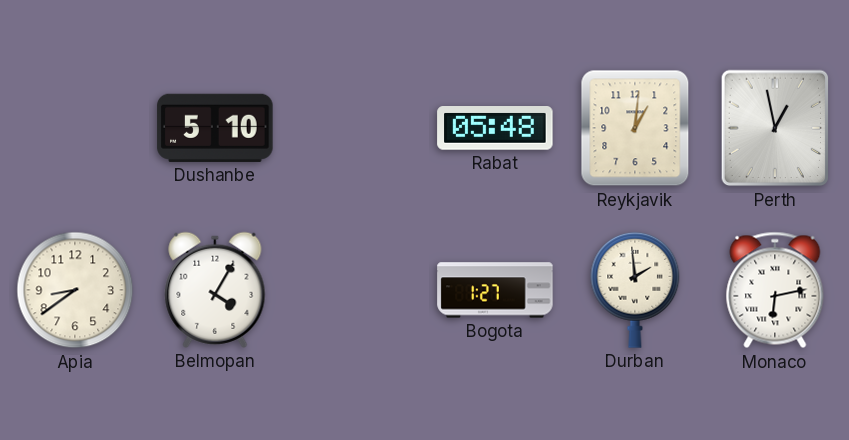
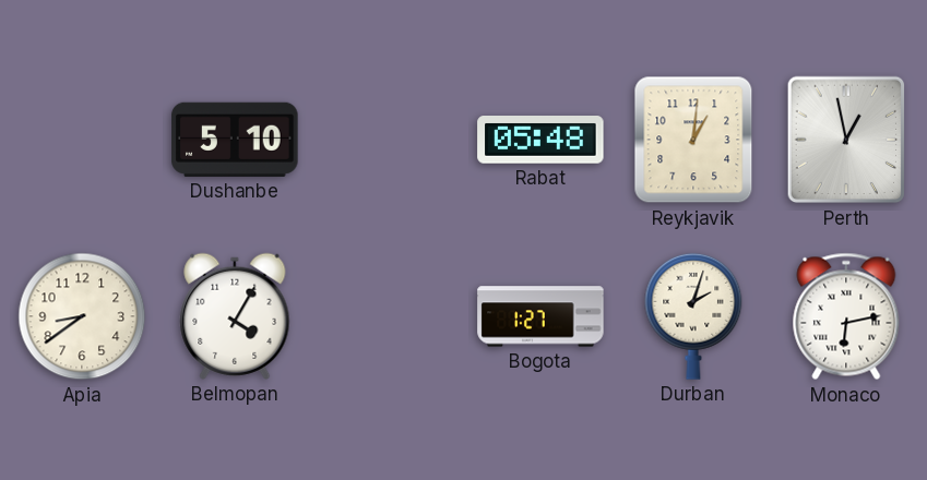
Durban: 1:59 -> 2:03 (693, 316)
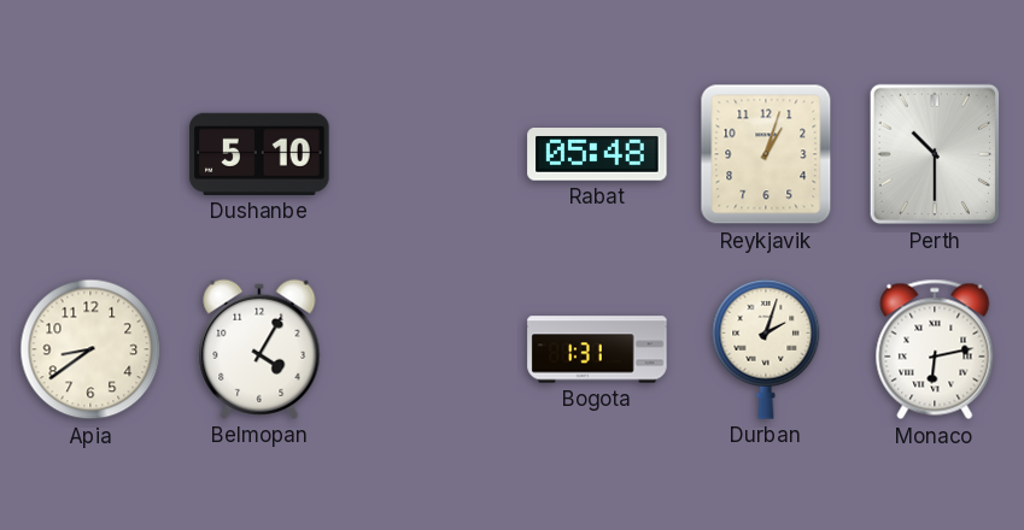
Reykjavik: 1:01 -> 1:03 (766, 154)
Perth: 12:58 -> 10:30 (935, 154)
Bogota: 1:27 -> 1:31 (597, 349)
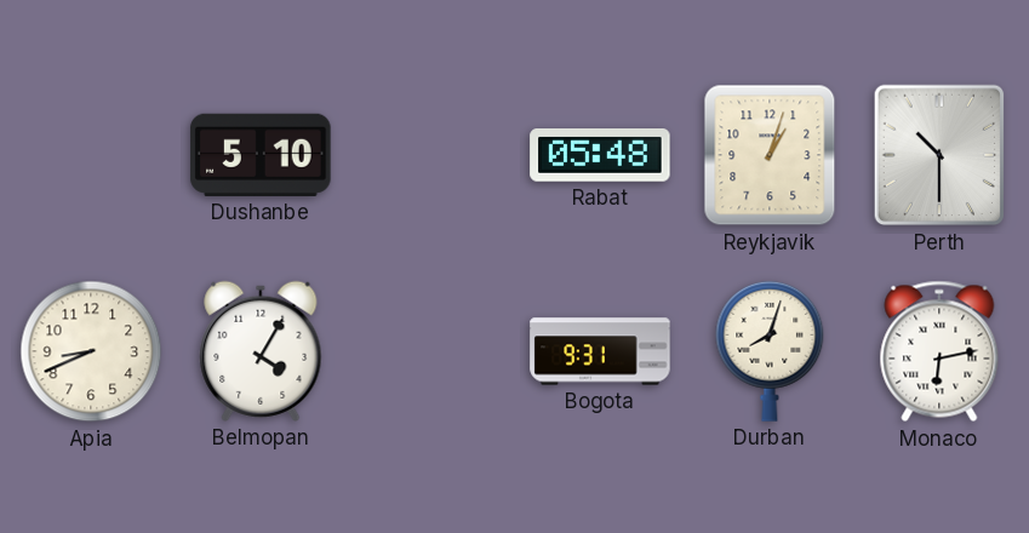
Apia: 8:39 -> 8:41 (91, 351)
Bogota: 1:31 -> 9:31 (600, 351)
Durban: 2:03 -> 8:03 (770, 351)
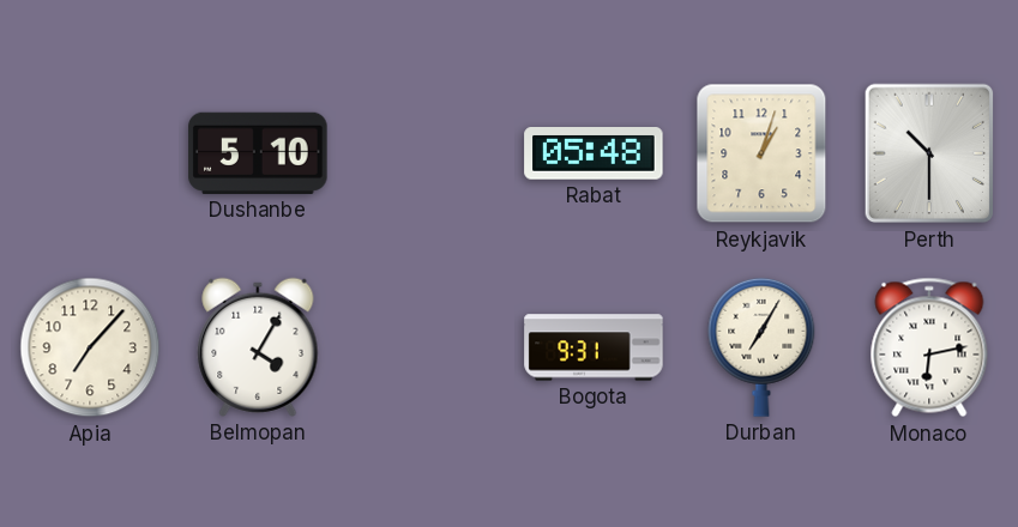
Apia: 8:41 -> 7:07 (90, 347)
Durban: 8:03 -> 7:05 (761, 347)
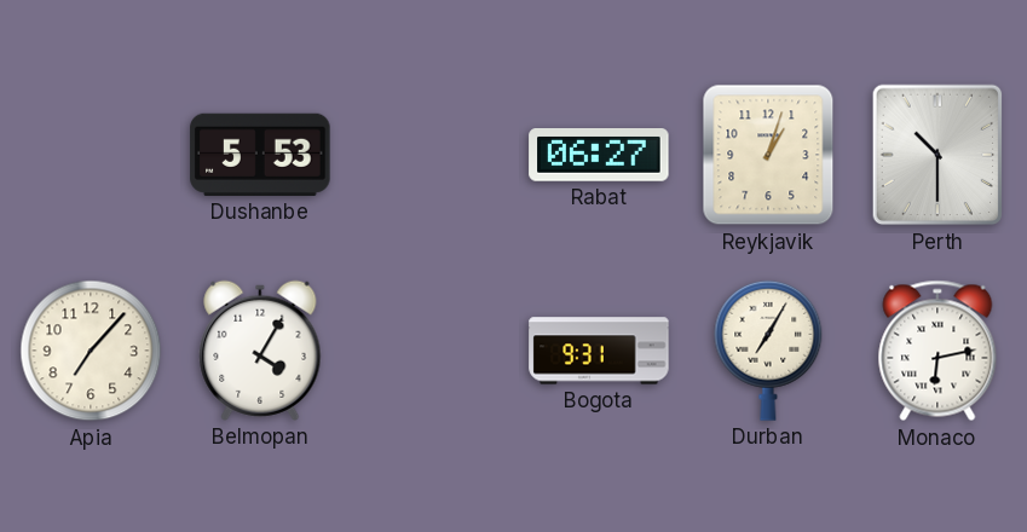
Dushanbe: 5:10 -> 5:53 (260, 155)
Rabat: 05:48 -> 06:27 (599, 156)
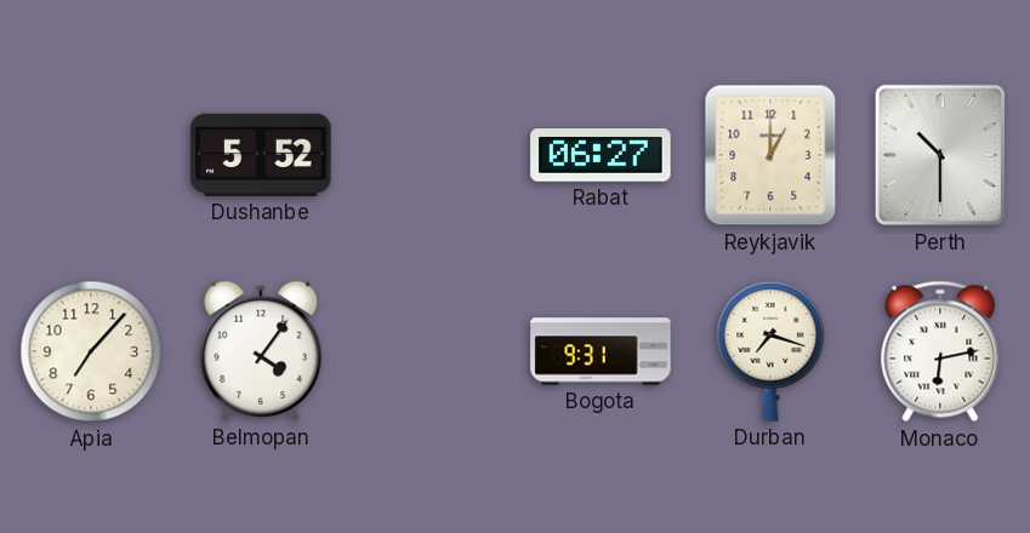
Dushanbe: 5:53 -> 5:52 (261, 155)
Reykjavik: 1:03 -> 1:00 (770, 155)
Belmopan: 4:05 -> 4:06 (261, 351)
Durban: 7:05 -> 7:18 (770, 351)
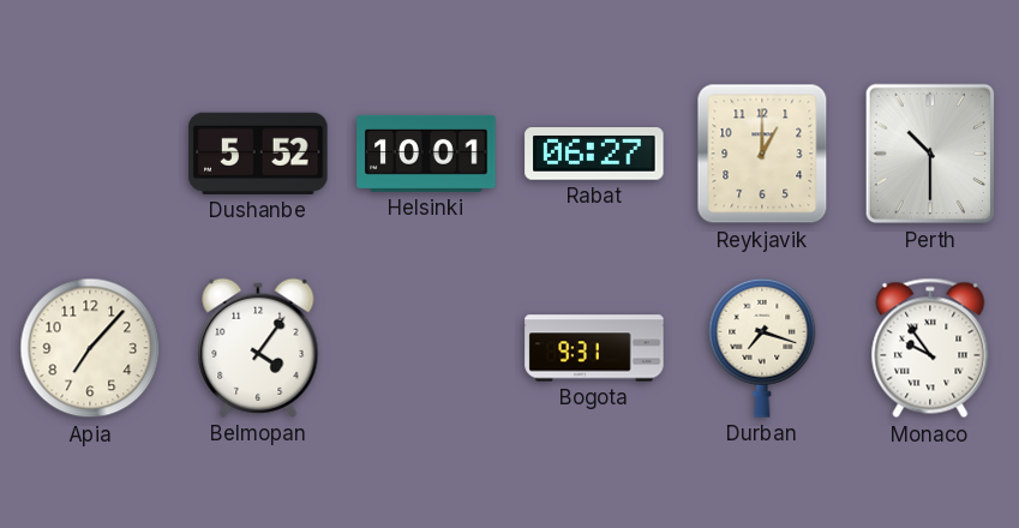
Helsinki: none -> 10:01 (426, 154)
Monaco: 6:13 -> 9:54 (930, 348)
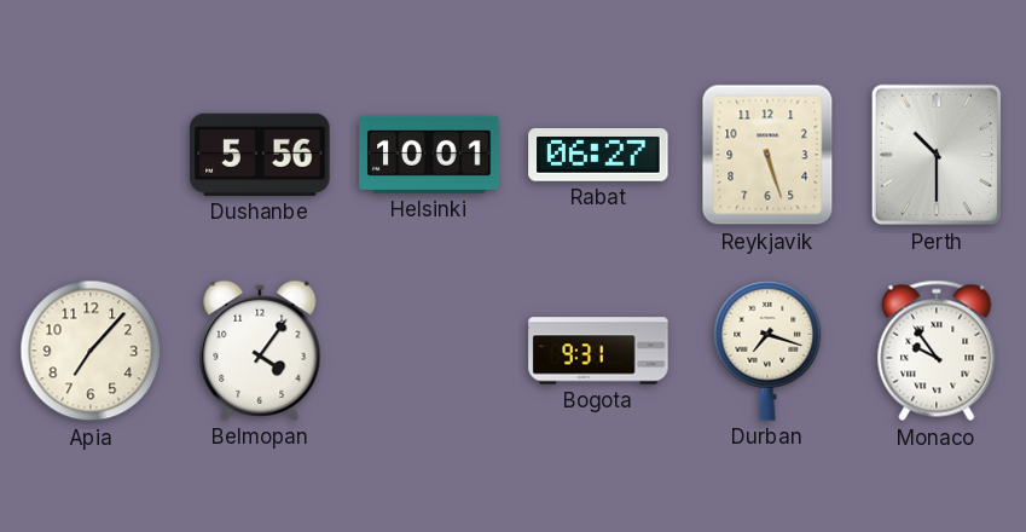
Dushanbe: 5:52 -> 5:56 (260, 155)
Reykjavik: 1:00 -> 5:27 (767, 155)
